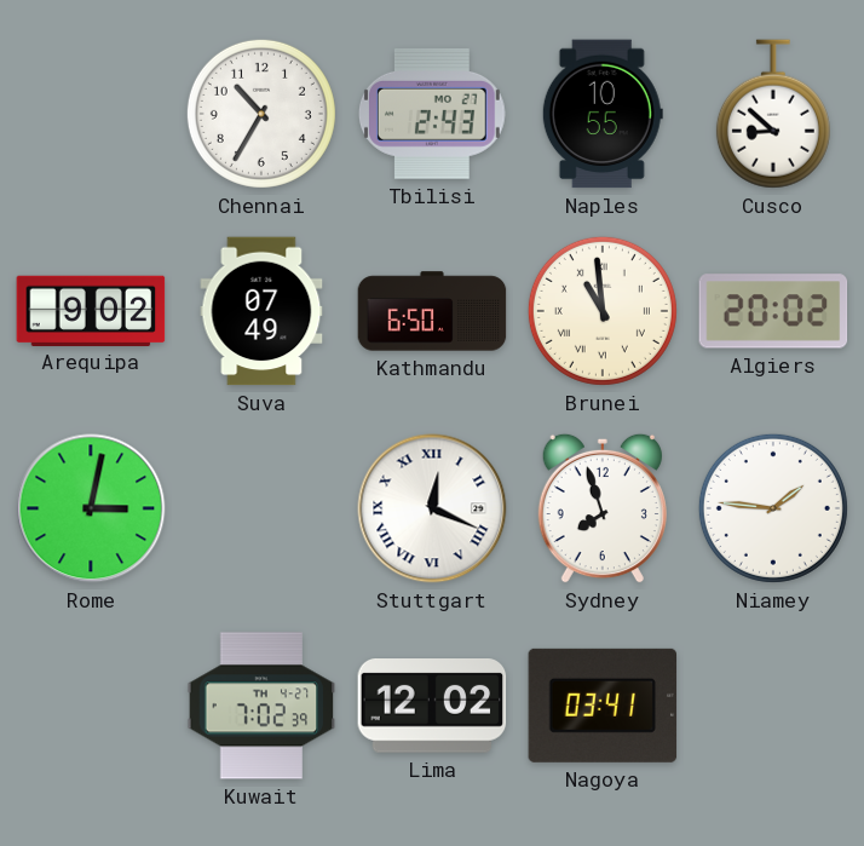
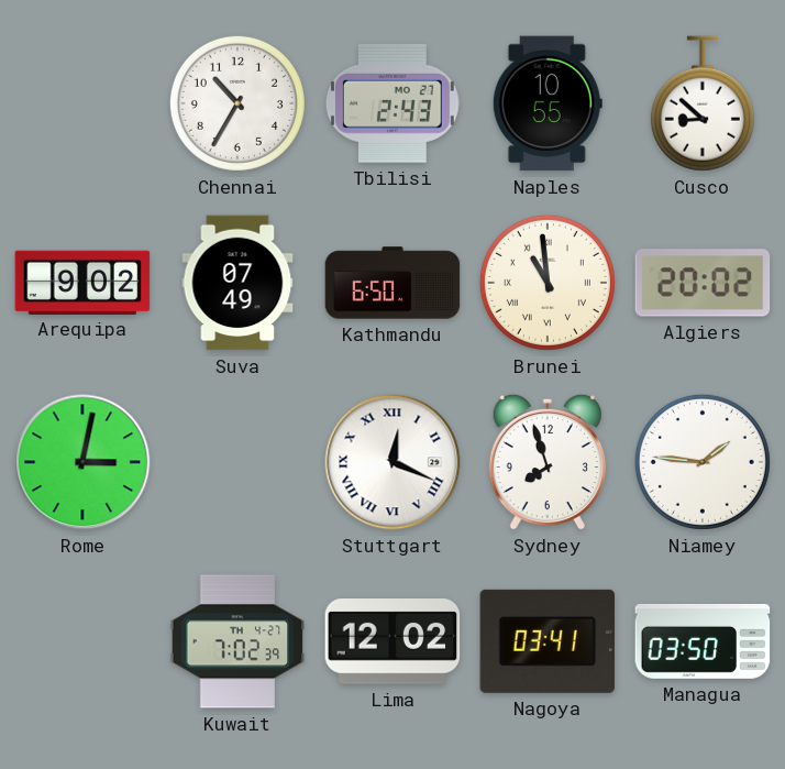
Managua: none -> 03:50 (703, 641)
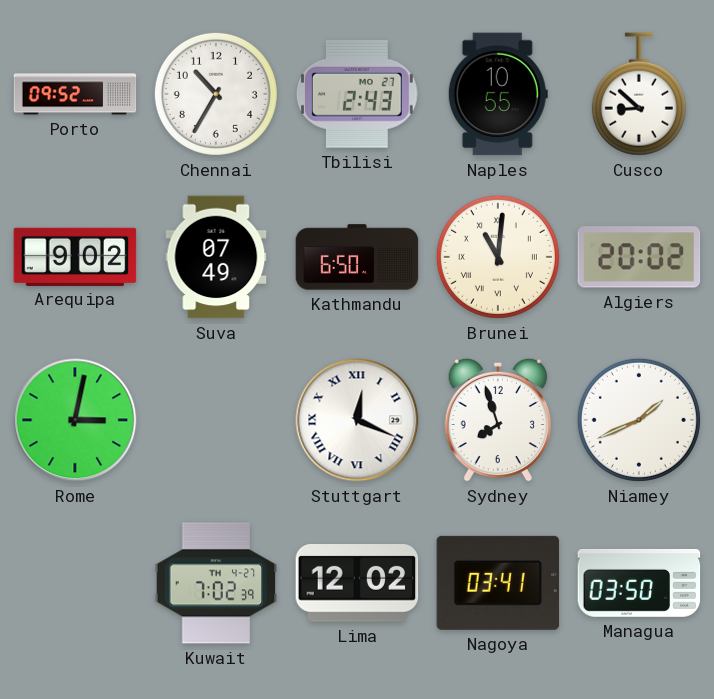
Porto: none -> 09:52 (75, 94)
Brunei: 10:59 -> 11:01 (498, 257)
Niamey: 1:46 -> 1:41 (639, 420)
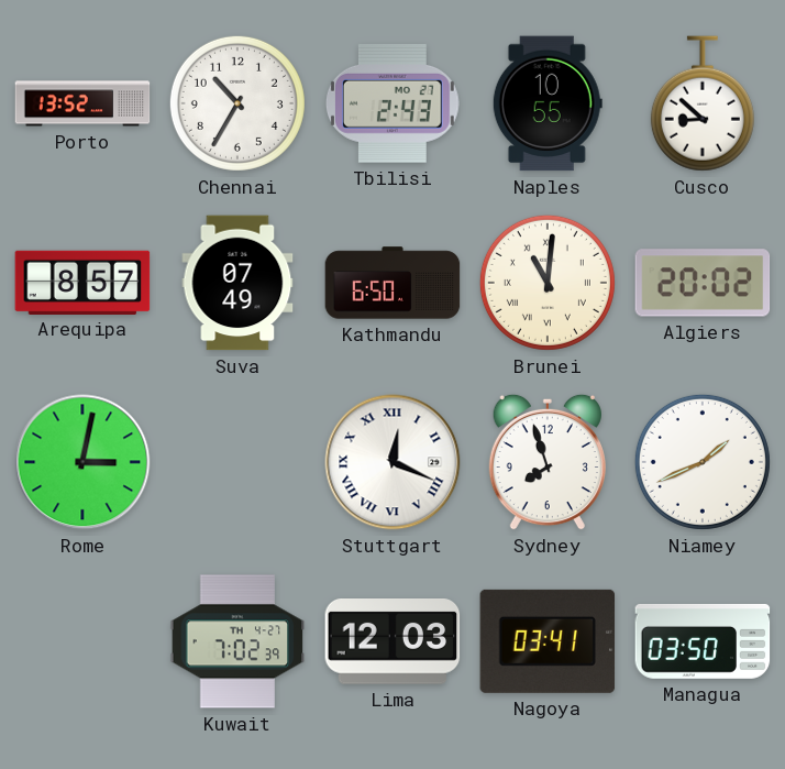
Porto: 09:52 -> 13:52 (82, 103)
Arequipa: 9:02 -> 8:57 (82, 282)
Lima: 12:02 -> 12:03 (393, 642)
